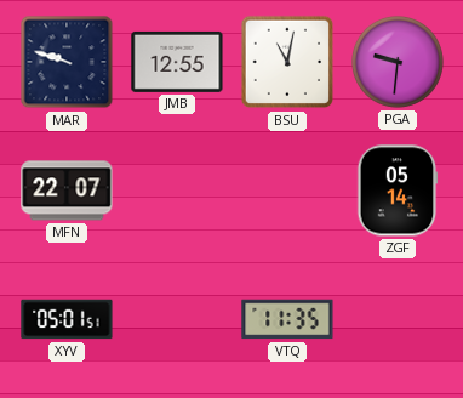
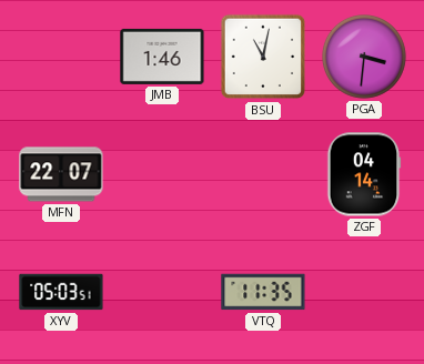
MAR: 9:48 -> none (67, 62)
JMB: 12:55 -> 1:46 (162, 57)
PGA: 9:31 -> 3:31 (364, 57)
ZGF: 05:14 -> 04:14 (364, 174)
XYV: 05:01 -> 05:03 (61, 292)
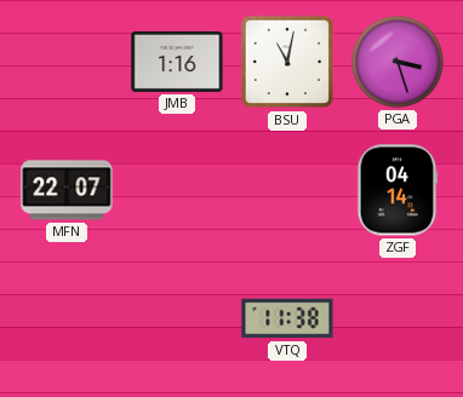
JMB: 1:46 -> 1:16 (177, 62)
PGA: 3:31 -> 3:27 (398, 62)
XYV: 05:03 -> none (61, 292)
VTQ: 11:35 -> 11:38 (287, 318)
